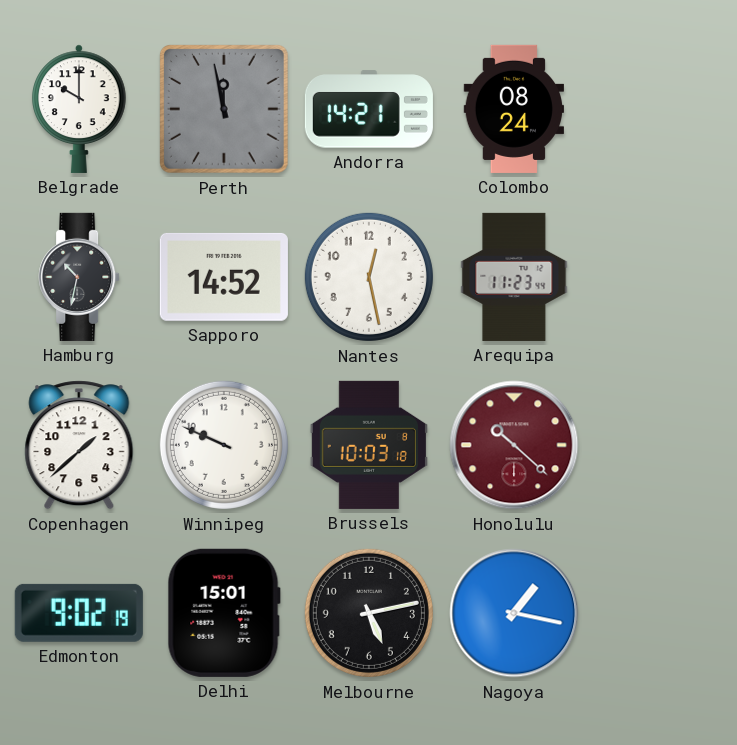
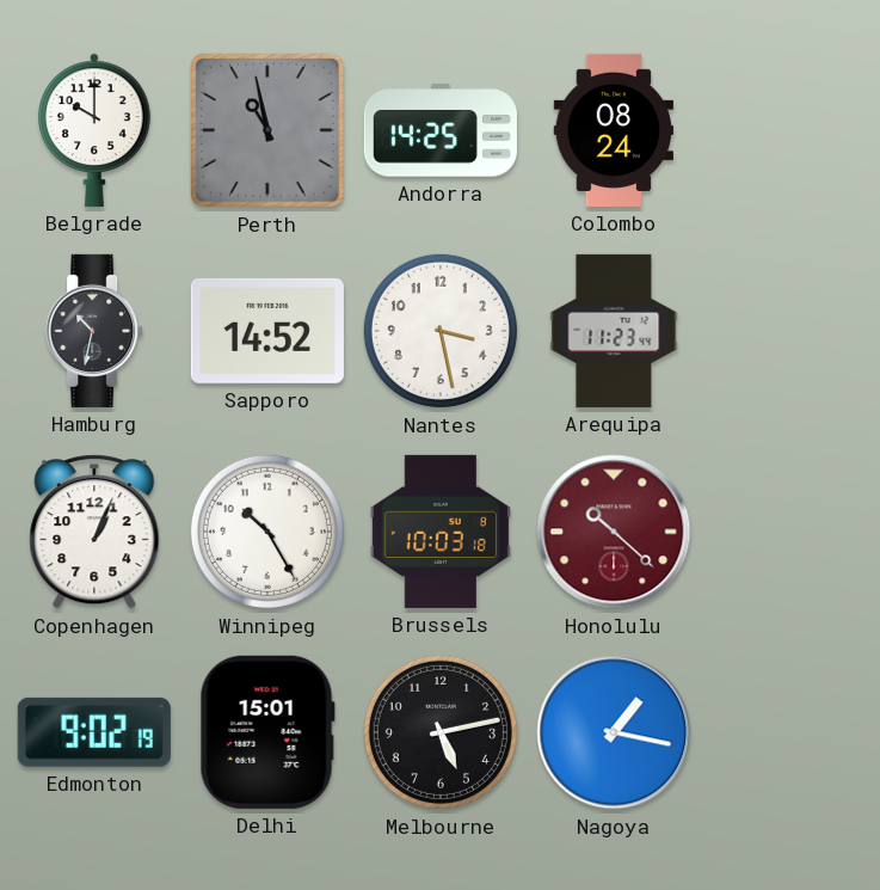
Perth: 11:58 -> 10:58 (267, 130)
Andorra: 14:21 -> 14:25 (441, 130)
Nantes: 12:28 -> 3:28 (441, 331)
Copenhagen: 1:38 -> 1:04 (94, 532)
Winnipeg: 9:49 -> 10:25 (267, 532)
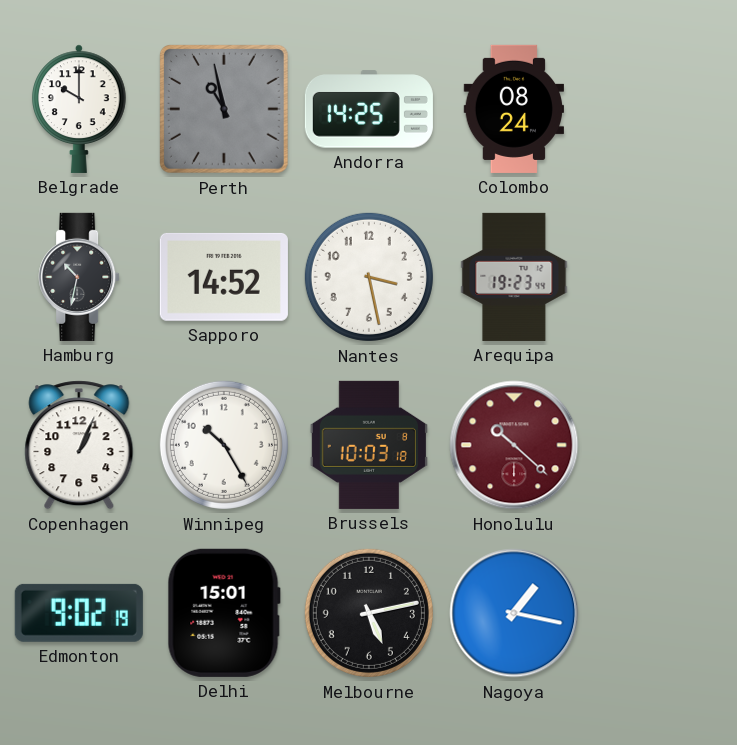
Arequipa: 11:23 -> 19:23 (514, 277)
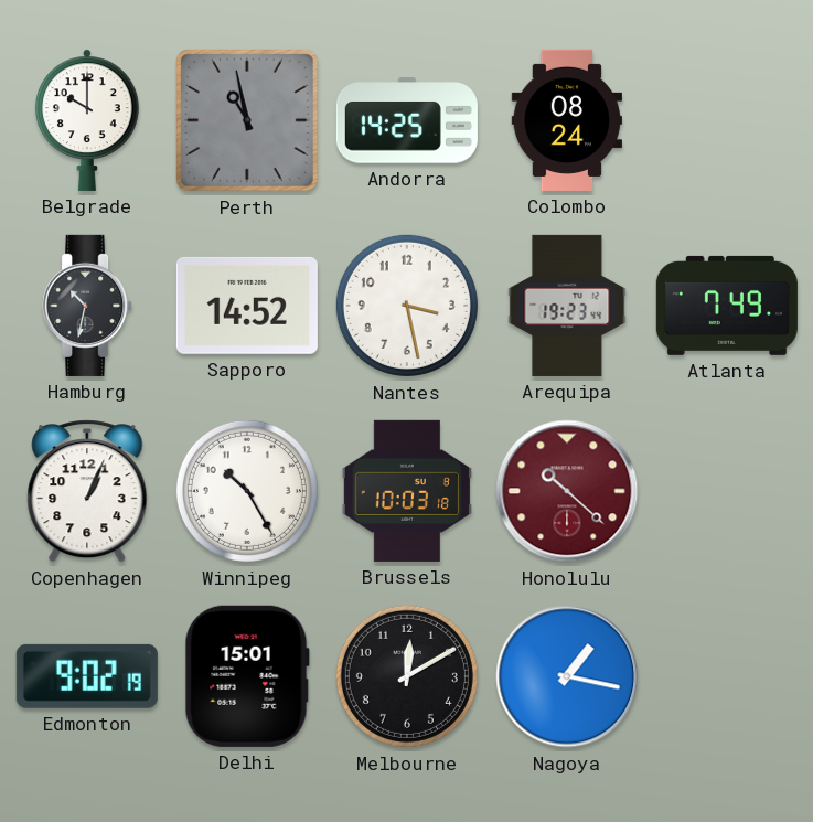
Atlanta: none -> 7:49 (727, 306)
Melbourne: 5:13 -> 12:10 (407, 676)
